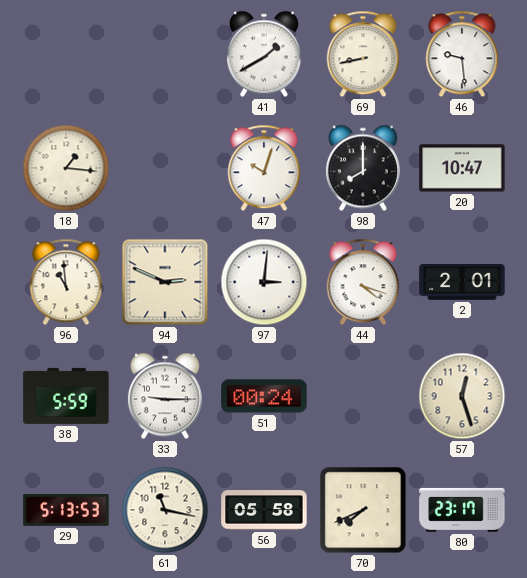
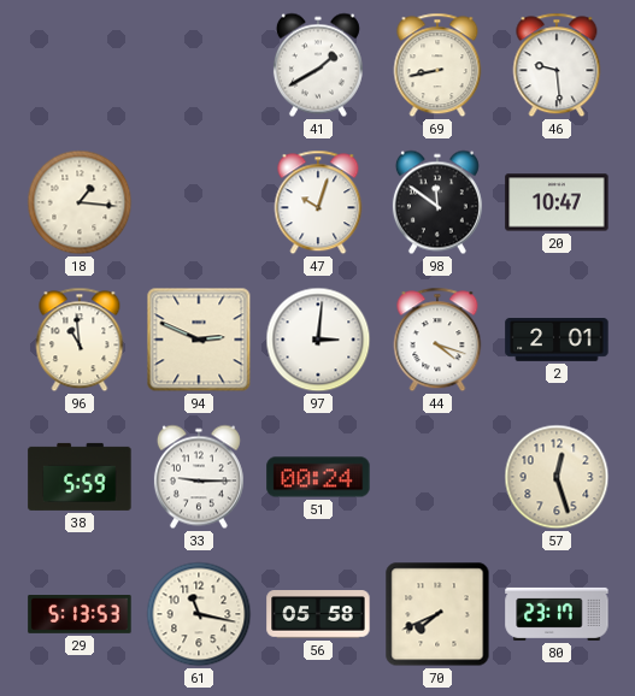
98: 8:00 -> 11:51 (437, 202)
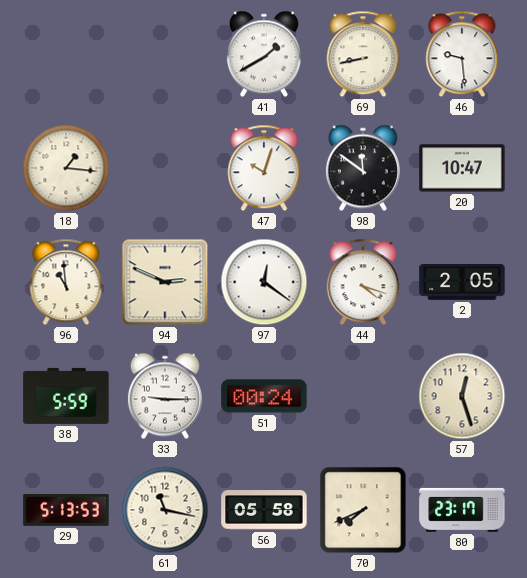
97: 3:01 -> 12:21 (264, 282)
2: 2:01 -> 2:05 (462, 283)
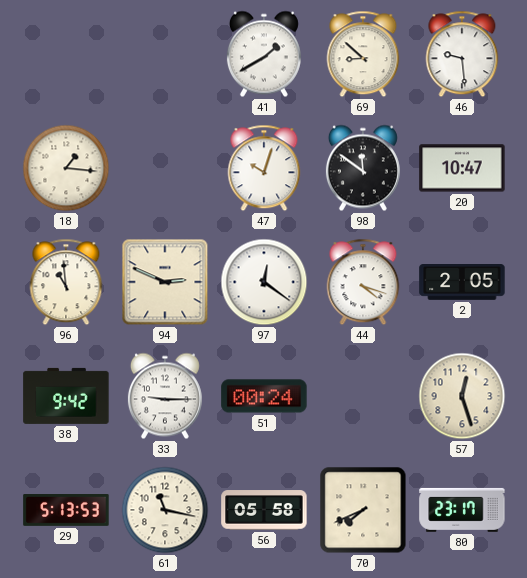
69: 8:43 -> 8:52 (363, 54)
38: 5:59 -> 9:42 (66, 396)
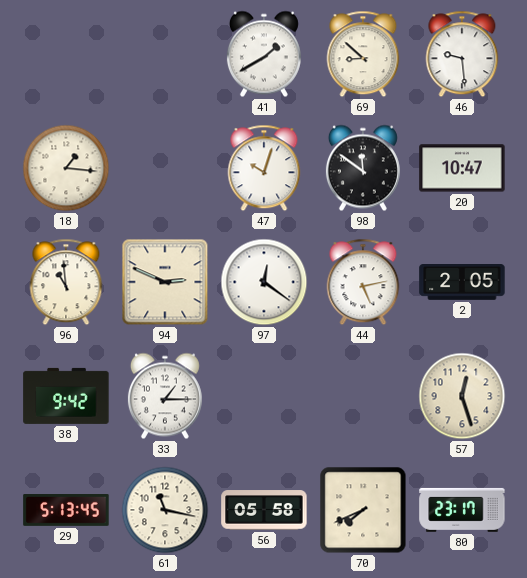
44: 4:18 -> 5:13 (363, 282)
33: 9:15 -> 1:15 (165, 396)
51: 00:24 -> none (264, 396)
29: 5:13:53 -> 5:13:45 (66, 511)
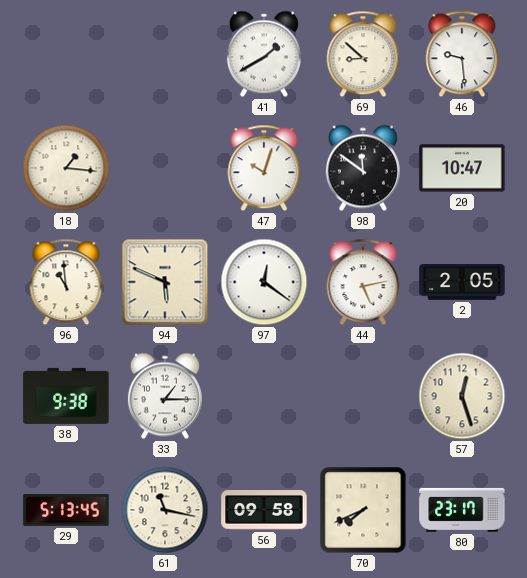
94: 2:49 -> 5:49 (165, 282)
38: 9:42 -> 9:38 (66, 396)
56: 05:58 -> 09:58 (264, 510)
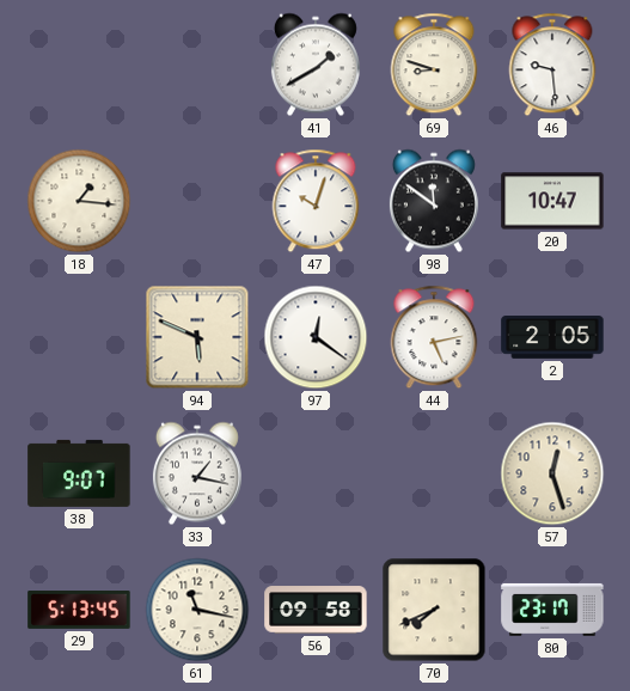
69: 8:52 -> 8:48 (434, 65)
96: 10:59 -> none (66, 282)
38: 9:38 -> 9:07 (79, 473)
33: 1:15 -> 1:17 (197, 473)
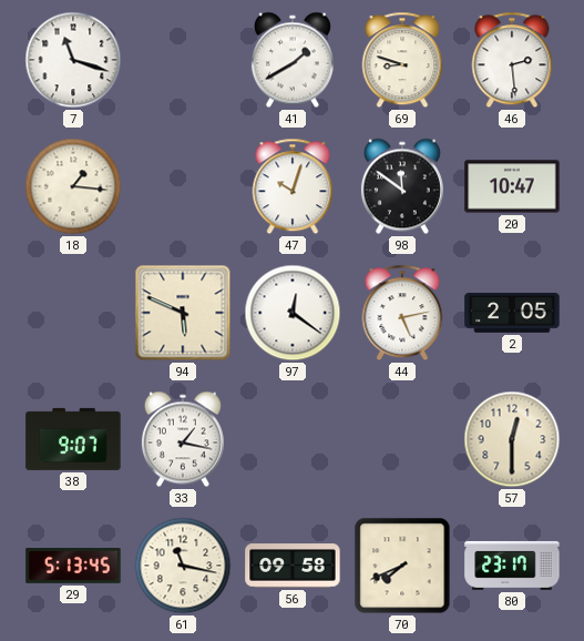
7: none -> 11:18 (73, 60)
46: 9:29 -> 2:29 (512, 60)
57: 12:27 -> 12:30 (512, 439)
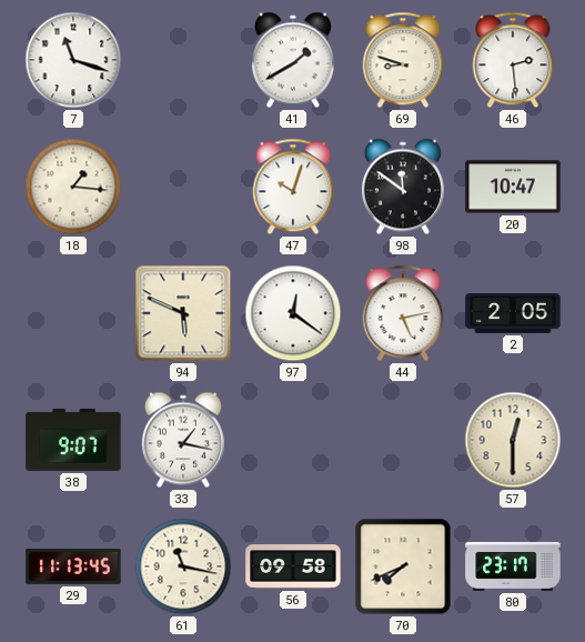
29: 5:13 -> 11:13 (73, 568)
